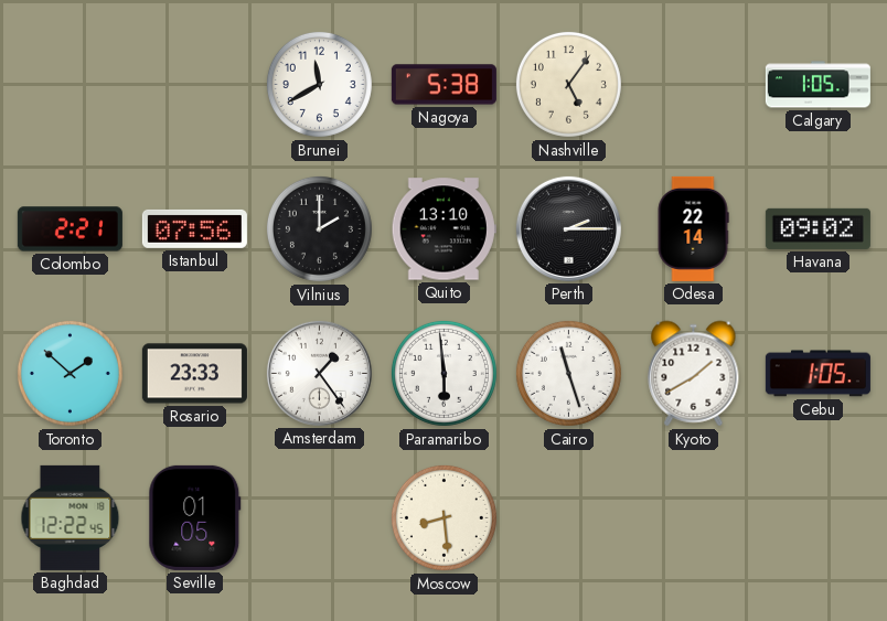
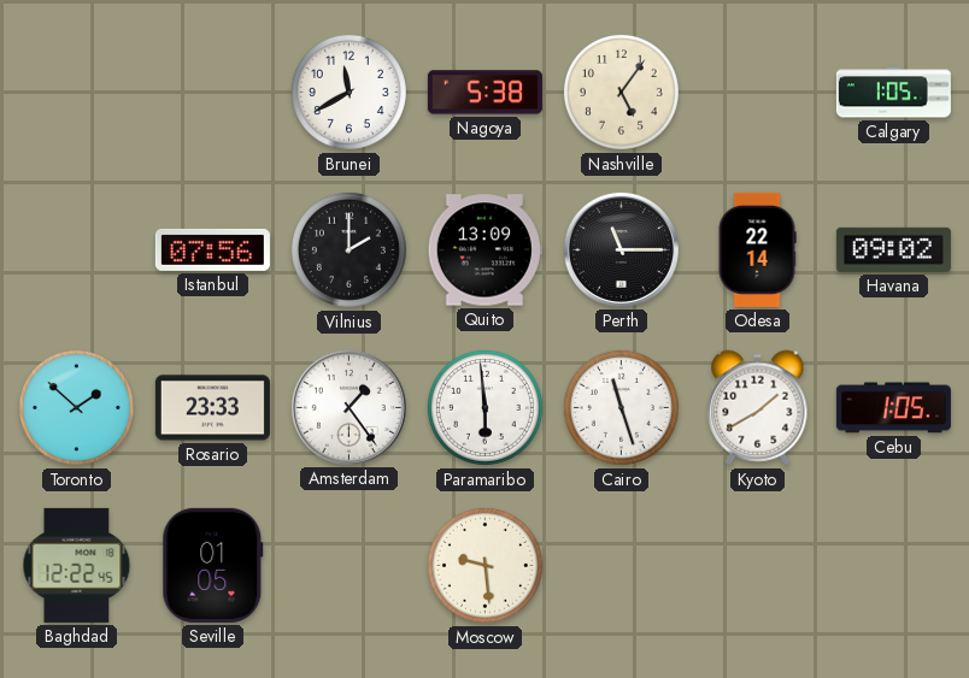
Colombo: 2:21 -> none (70, 229)
Quito: 13:10 -> 13:09 (485, 250)
Perth: 2:15 -> 11:15 (621, 249)
Moscow: 8:29 -> 9:29 (485, 565)
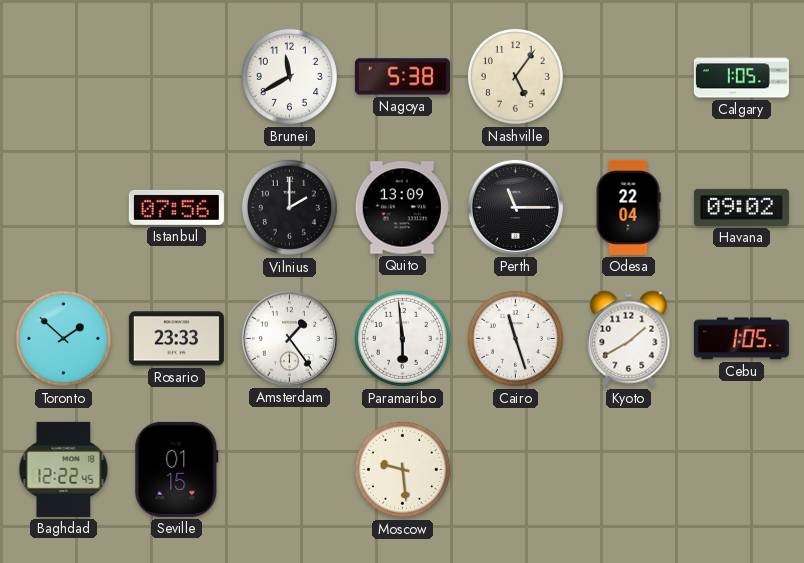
Odesa: 22:14 -> 22:04 (628, 207)
Seville: 01:05 -> 01:15 (177, 469)
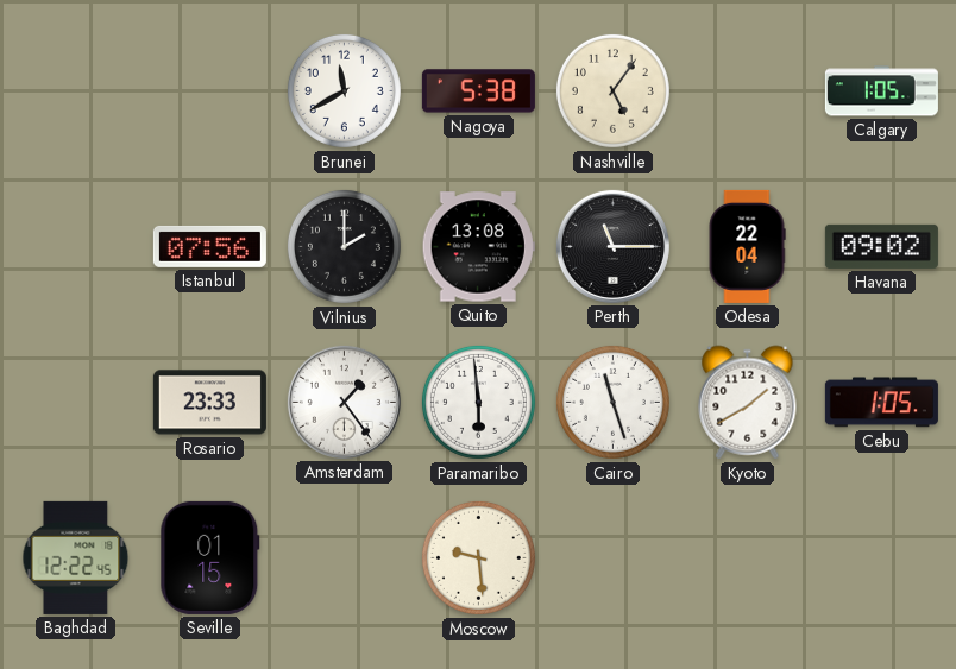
Quito: 13:09 -> 13:08 (478, 247)
Toronto: 1:52 -> none (63, 338)
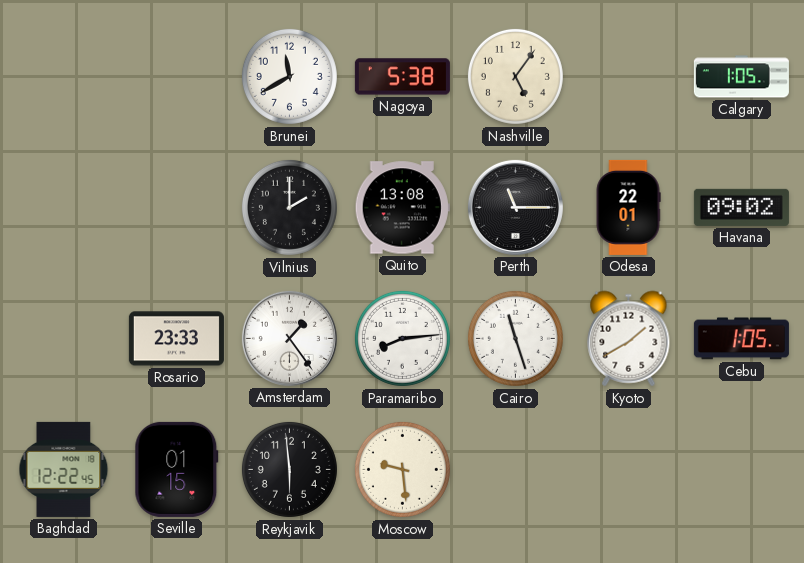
Istanbul: 07:56 -> none (209, 246)
Odesa: 22:04 -> 22:01 (628, 207)
Paramaribo: 5:59 -> 8:14 (402, 338)
Reykjavik: none -> 5:59 (289, 469)
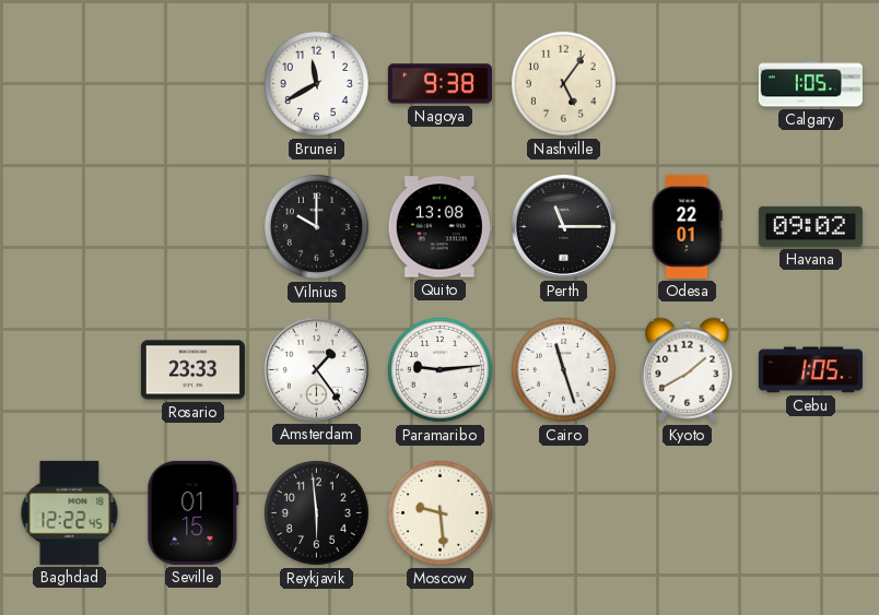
Nagoya: 5:38 -> 9:38 (440, 84)
Vilnius: 2:00 -> 10:00 (316, 226)
Paramaribo: 8:14 -> 9:14 (440, 369)
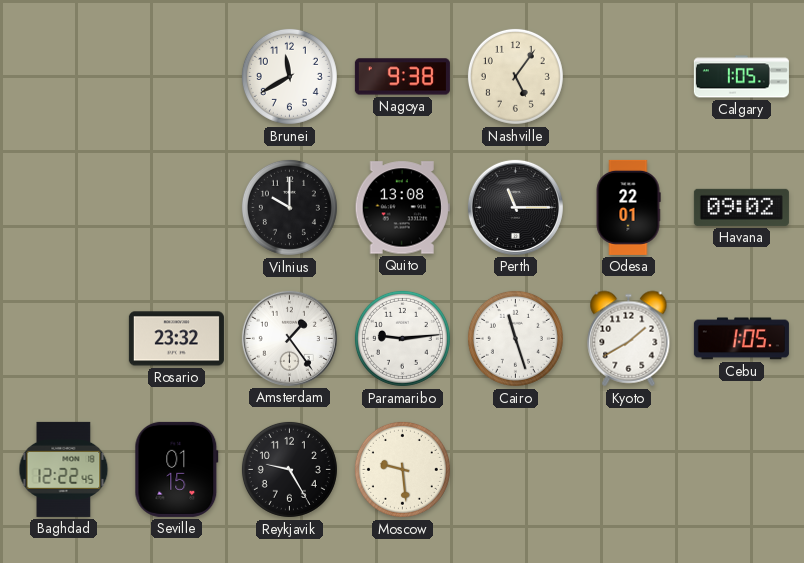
Rosario: 23:33 -> 23:32 (176, 339)
Reykjavik: 5:59 -> 9:25 (289, 469)
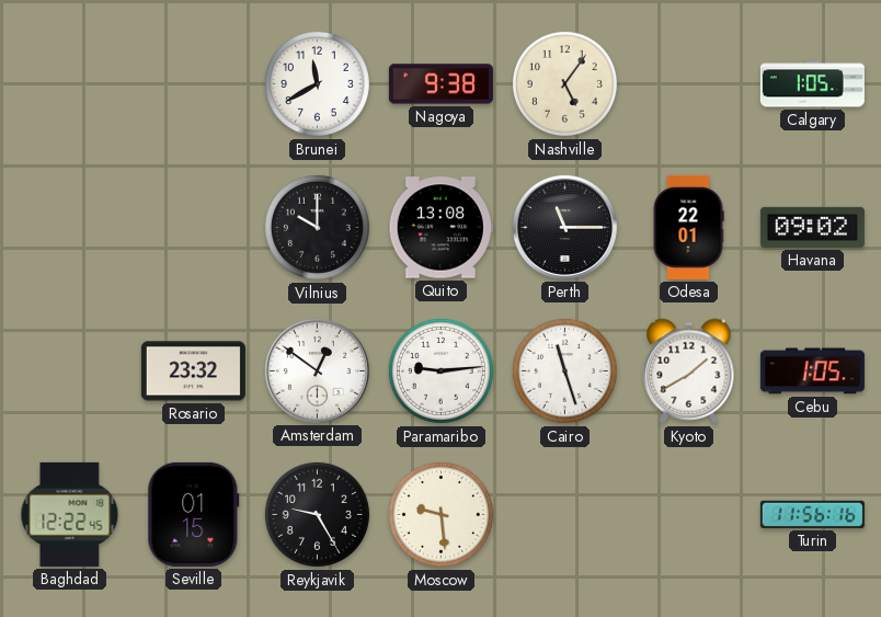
Amsterdam: 1:24 -> 12:51 (317, 370)
Turin: none -> 11:56 (812, 514)
